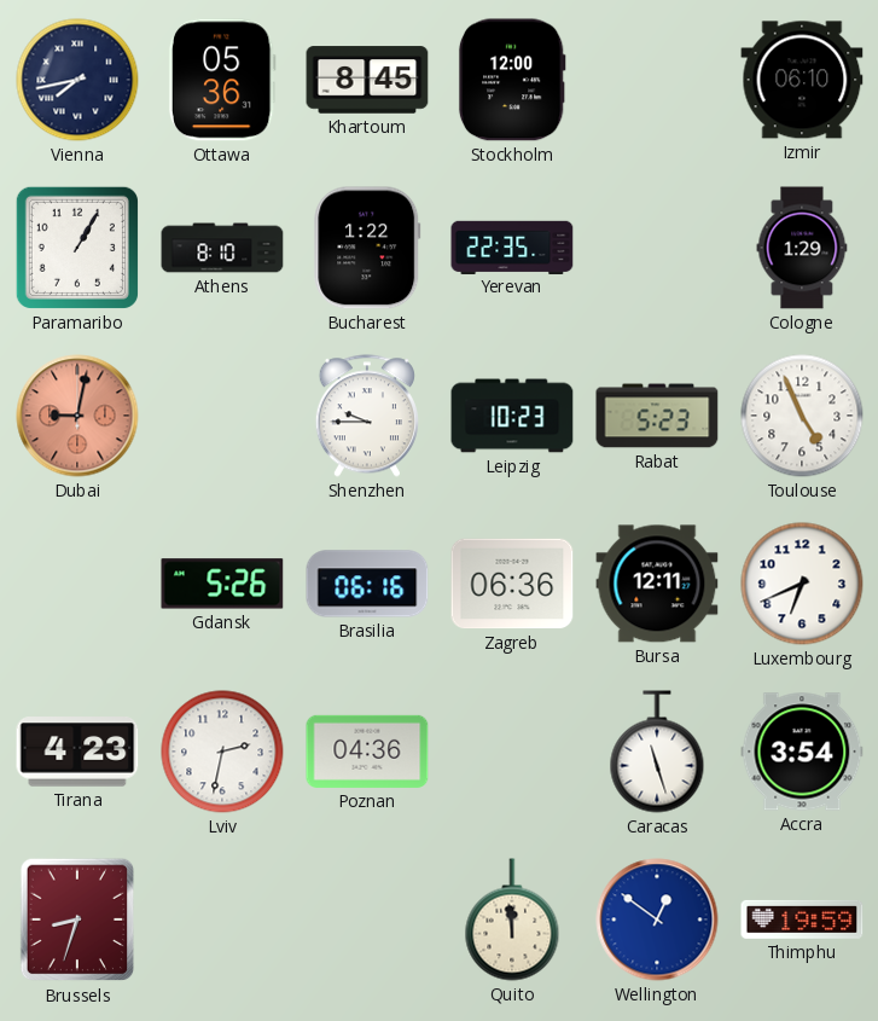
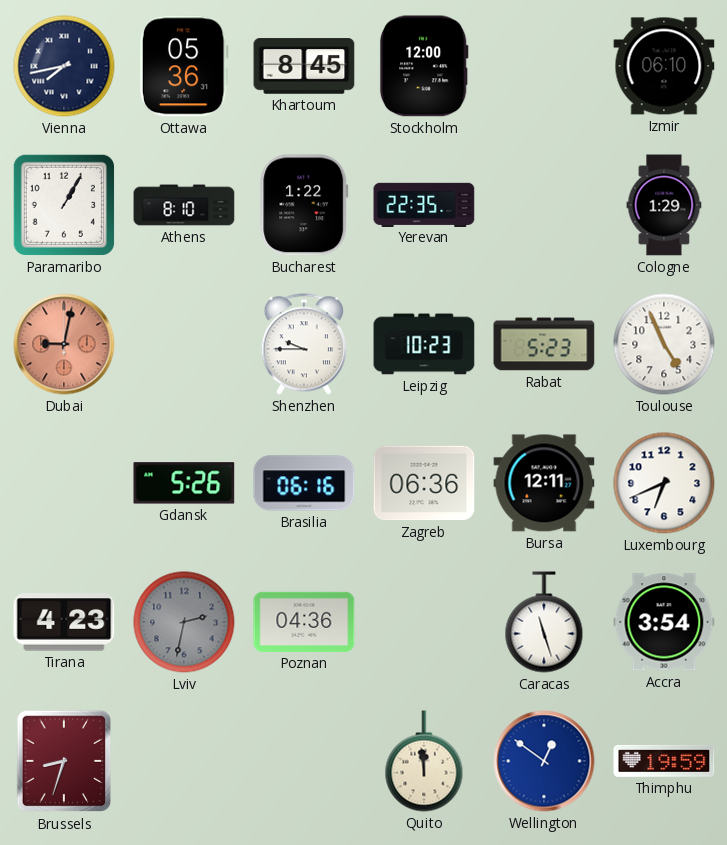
Lviv dial: white -> grey (184, 622)
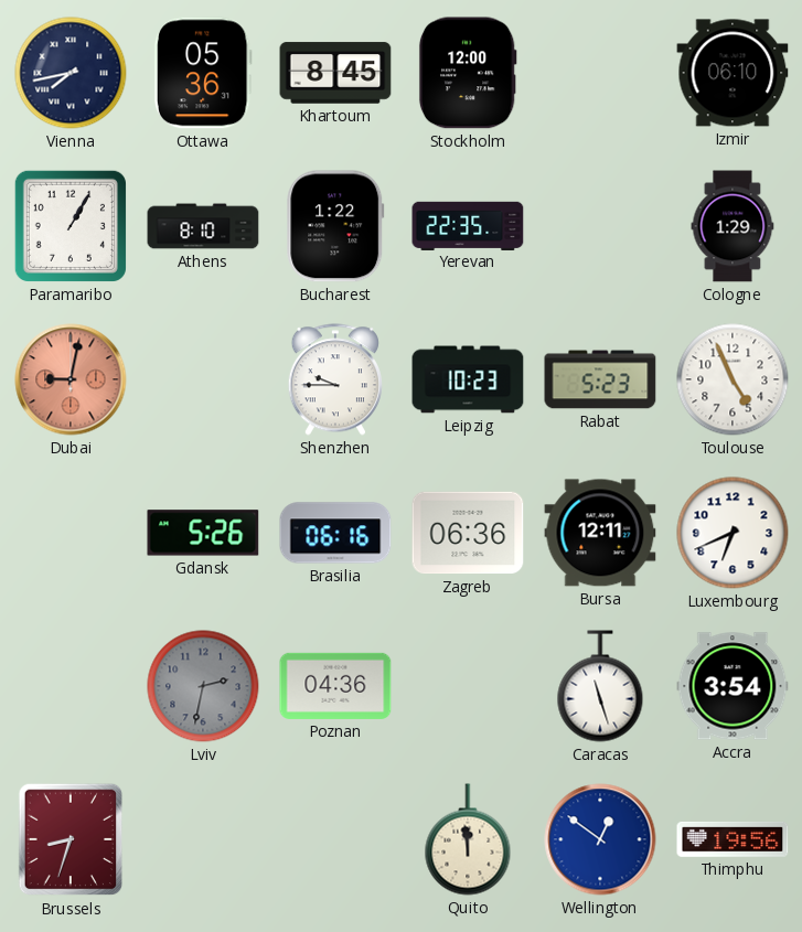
Tirana: 4:23 -> none (64, 622)
Thimphu: 19:59 -> 19:56 (733, 839)
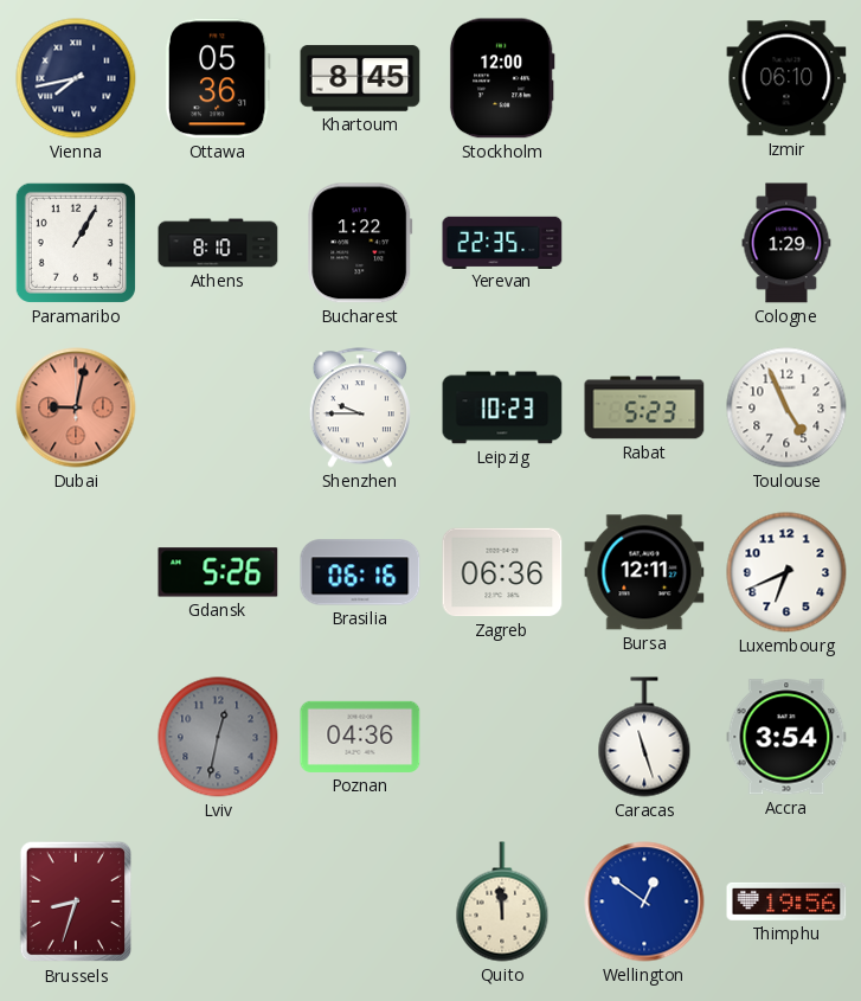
Lviv: 2:32 -> 12:32 (218, 737)
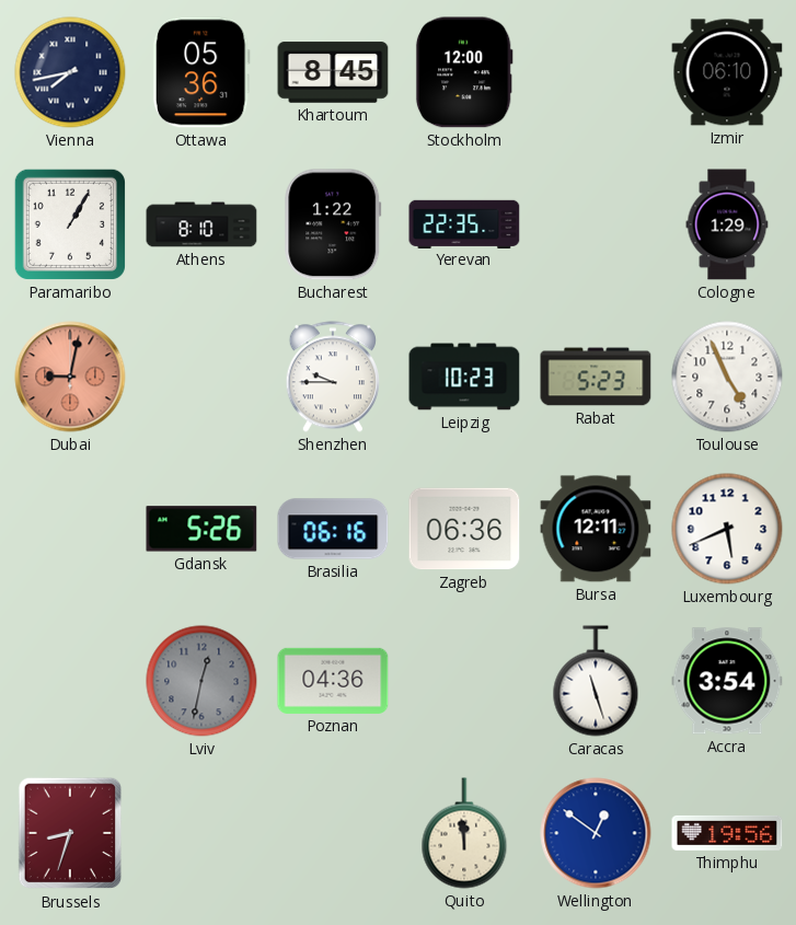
Luxembourg: 6:41 -> 5:41 (727, 529)
